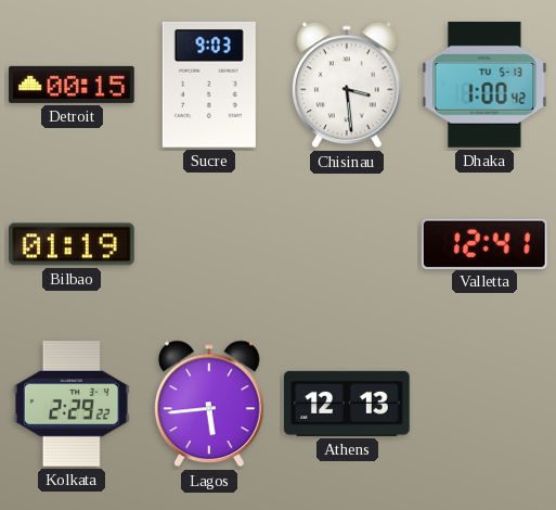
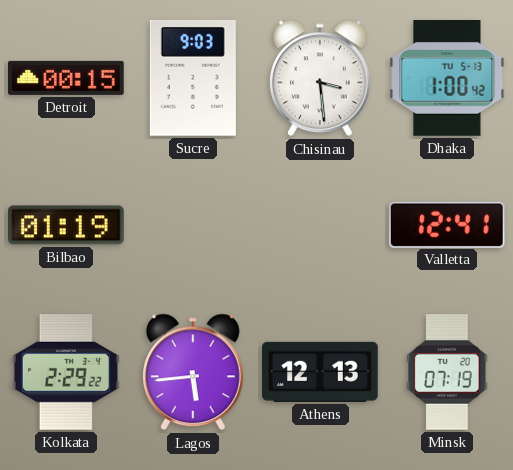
Minsk: none -> 07:19 (447, 373)
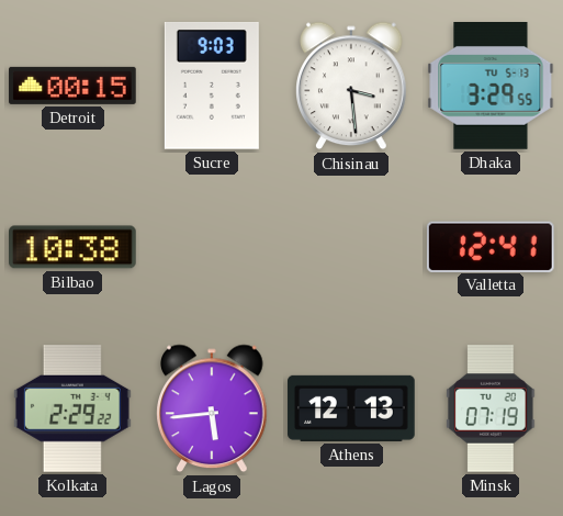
Dhaka: 1:00 -> 3:29 (491, 87)
Bilbao: 01:19 -> 10:38 (74, 247)
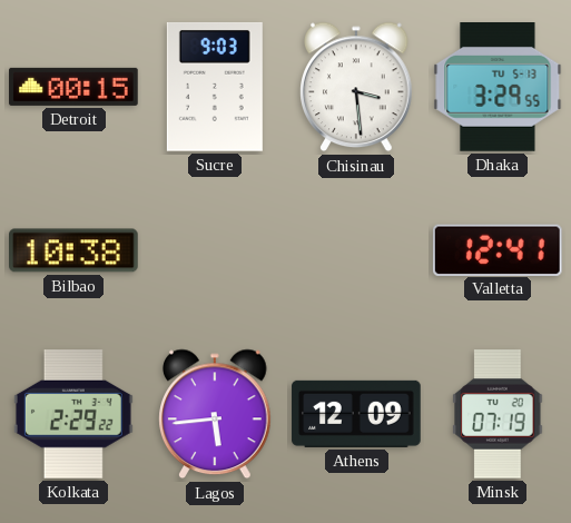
Athens: 12:13 -> 12:09 (356, 414)
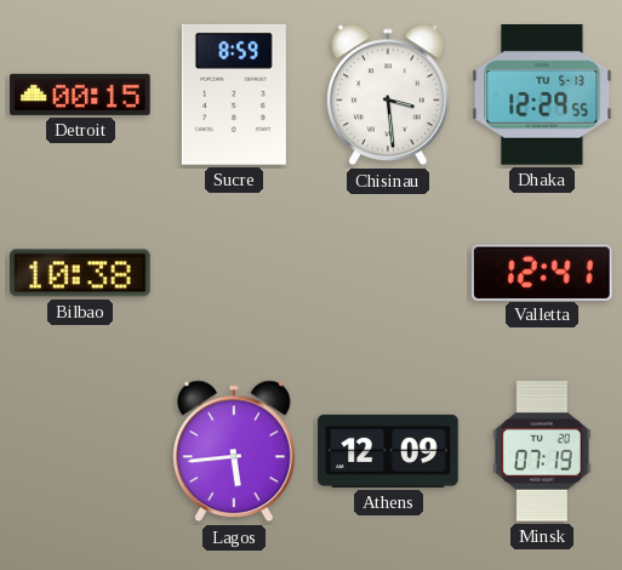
Sucre: 9:03 -> 8:59 (234, 95)
Dhaka: 3:29 -> 12:29 (542, 96)
Kolkata: 2:29 -> none (73, 415)
